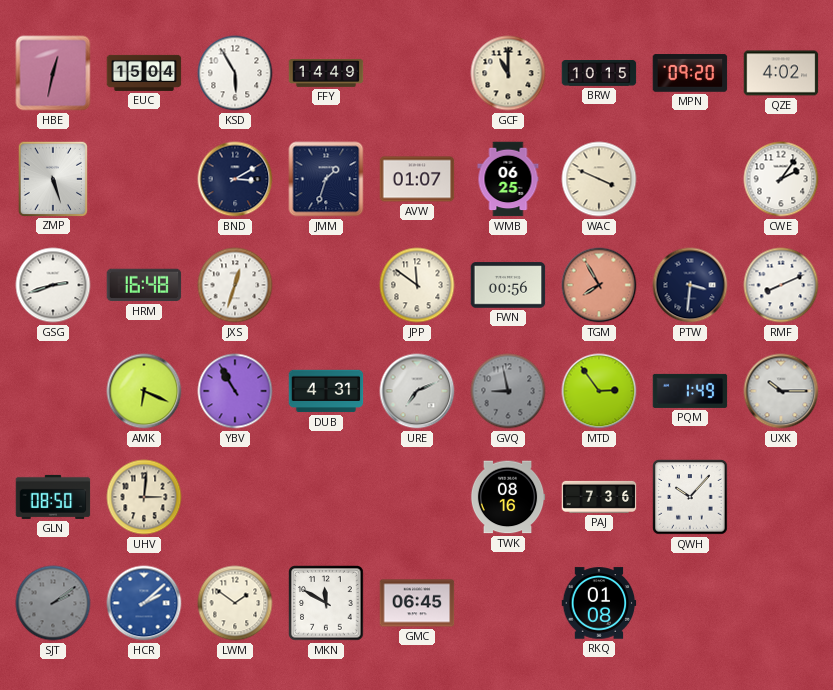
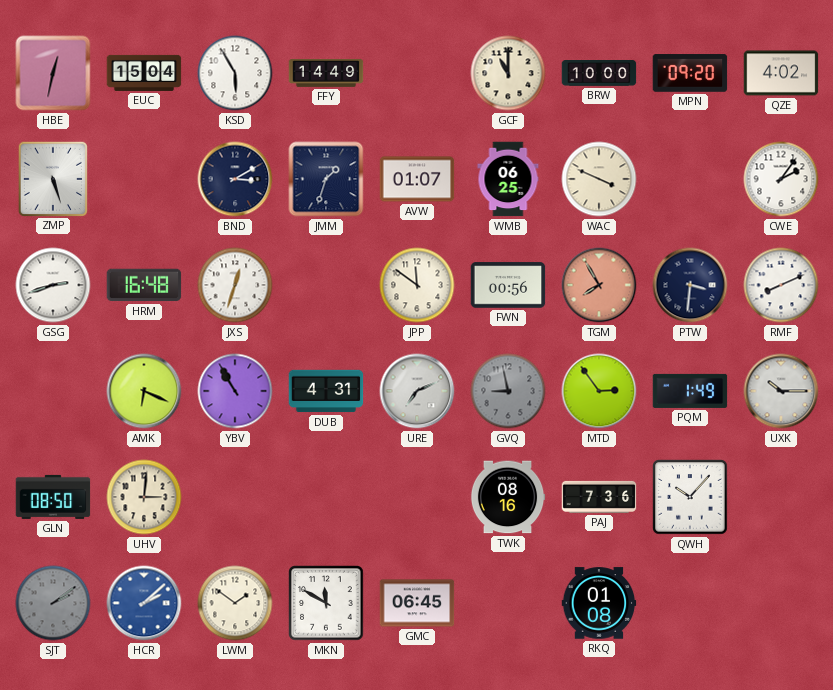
BRW: 10:15 -> 10:00 (599, 74)
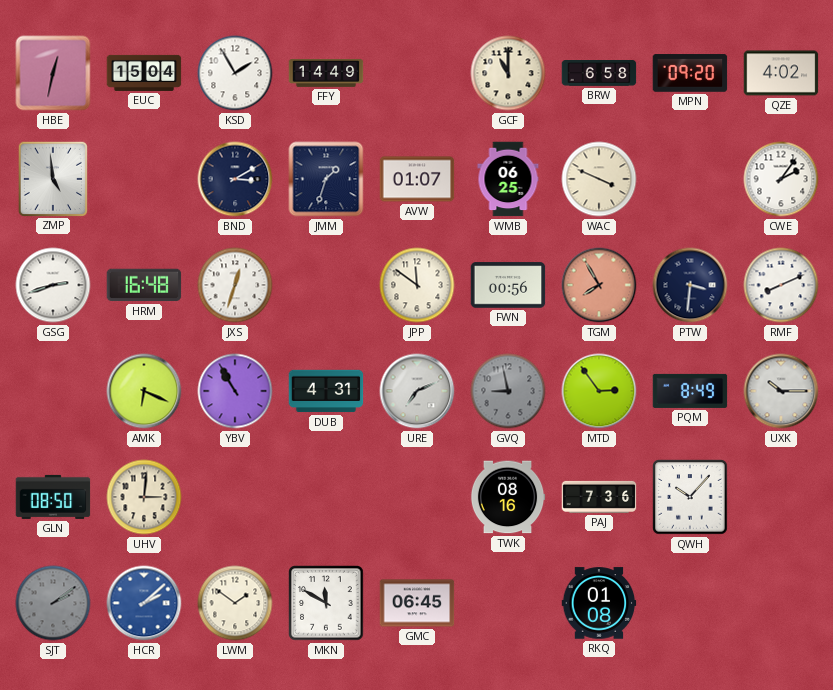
KSD: 5:55 -> 1:55 (235, 73)
BRW: 10:00 -> 6:58 (599, 74)
ZMP: 5:27 -> 4:59 (52, 178)
PQM: 1:49 -> 8:49 (690, 391)
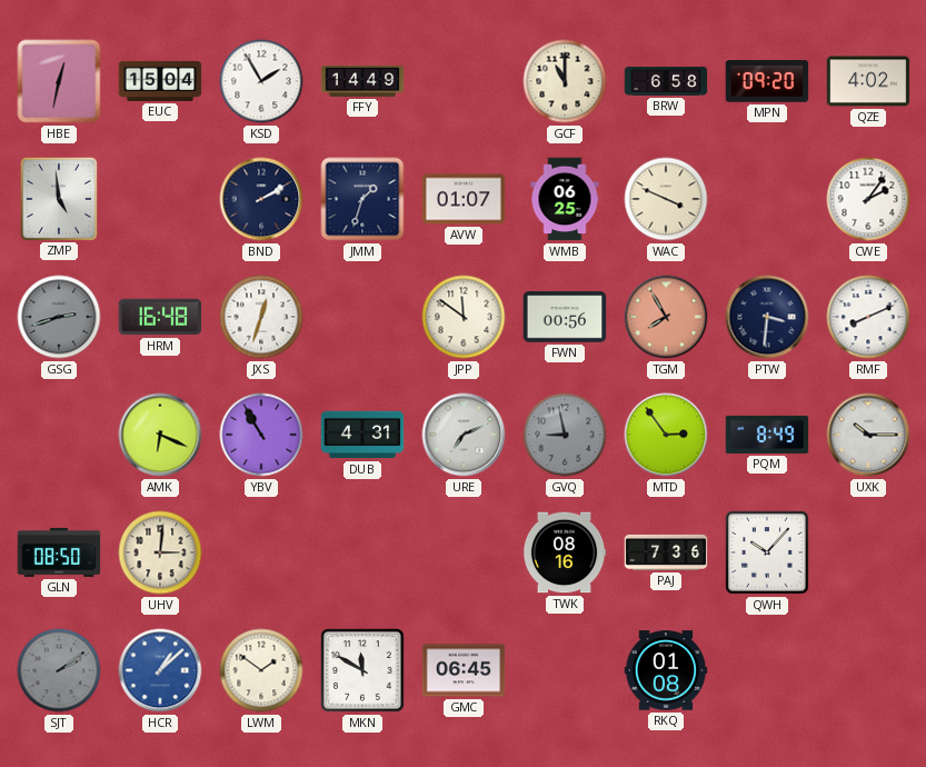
BND: 3:10 -> 2:10 (261, 199)
GSG dial: white -> grey (59, 317)
HCR: 2:08 -> 1:08 (160, 670)
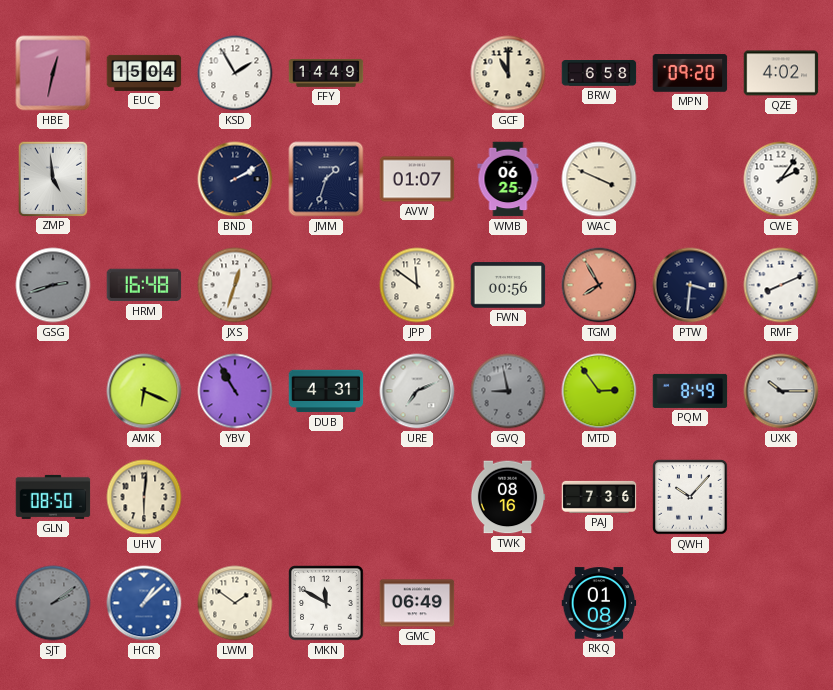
UHV: 3:01 -> 6:01 (144, 497)
GMC: 06:45 -> 06:49 (417, 603)
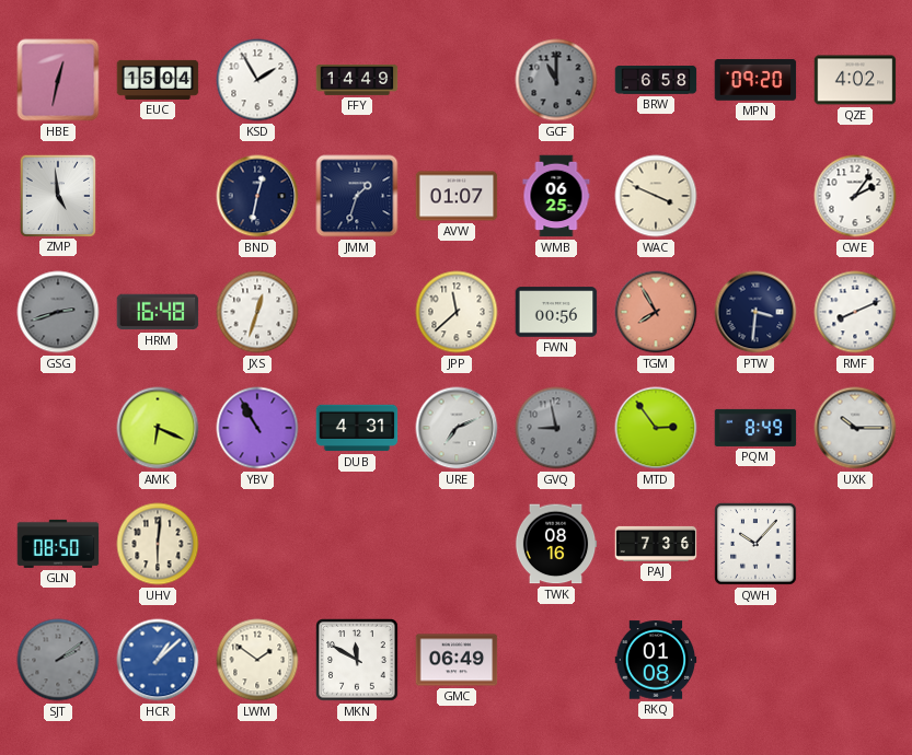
GCF dial: cream -> grey (556, 80)
BND: 2:10 -> 12:32 (257, 196)
JPP: 11:51 -> 11:38 (457, 312)
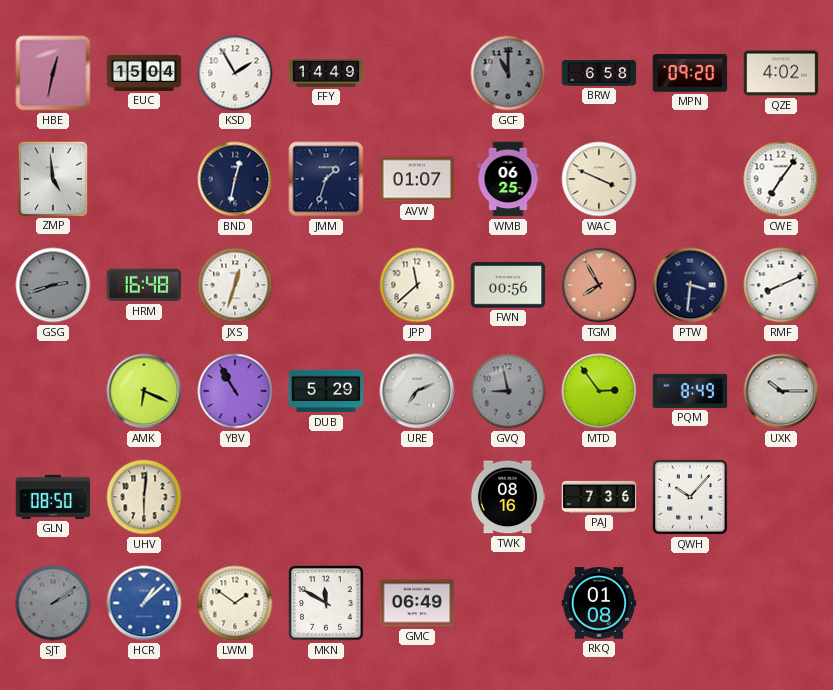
CWE: 2:06 -> 7:06 (781, 179)
DUB: 4:31 -> 5:29 (326, 391)
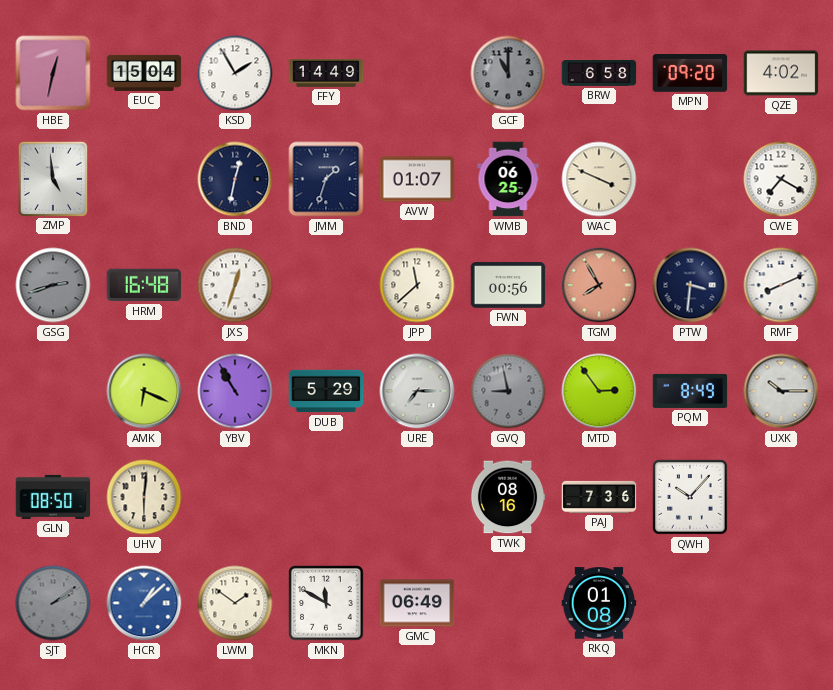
CWE: 7:06 -> 7:20 (781, 179)
URE: 7:11 -> 7:15 (417, 391)
